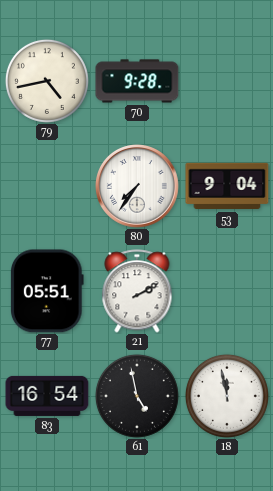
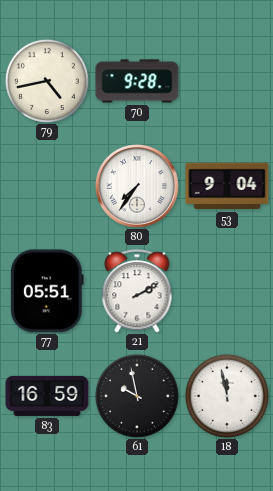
83: 16:54 -> 16:59 (47, 396)
61: 4:58 -> 9:58 (137, 396)
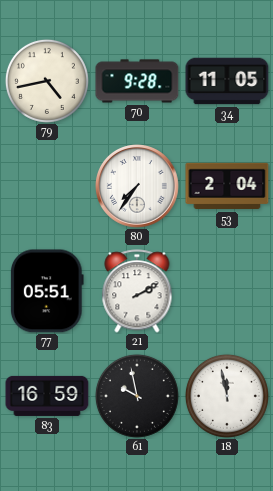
34: none -> 11:05 (227, 81)
53: 9:04 -> 2:04 (227, 186)
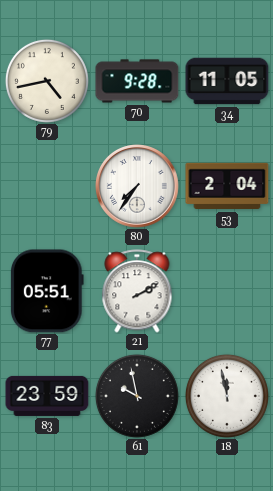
83: 16:59 -> 23:59 (47, 396)
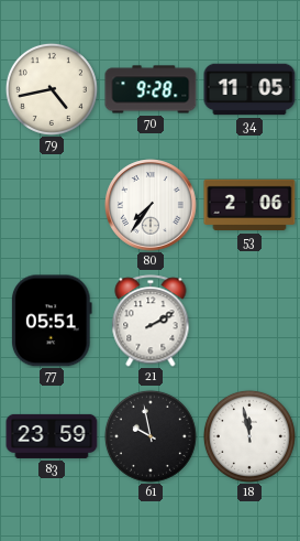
53: 2:04 -> 2:06 (249, 205)
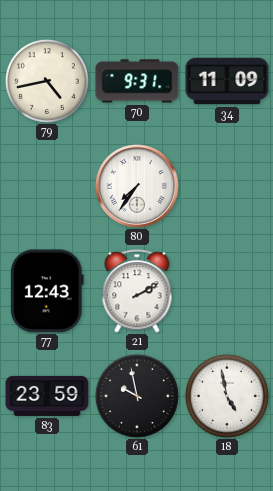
70: 9:28 -> 9:31 (137, 81)
34: 11:05 -> 11:09 (227, 81)
53: 2:06 -> none (249, 205)
77: 05:51 -> 12:43 (47, 291)
18: 11:58 -> 4:58 (227, 396)
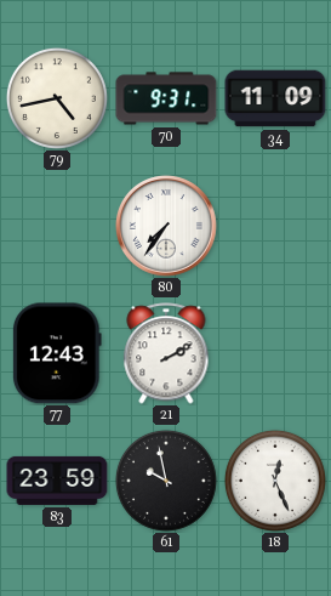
18: 4:58 -> 12:26 (275, 481)
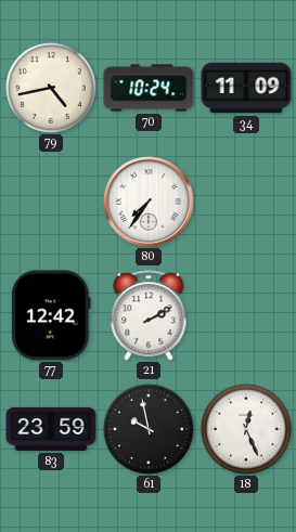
70: 9:31 -> 10:24 (149, 88)
77: 12:43 -> 12:42 (51, 315)
